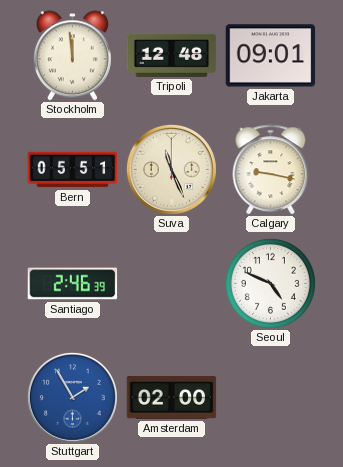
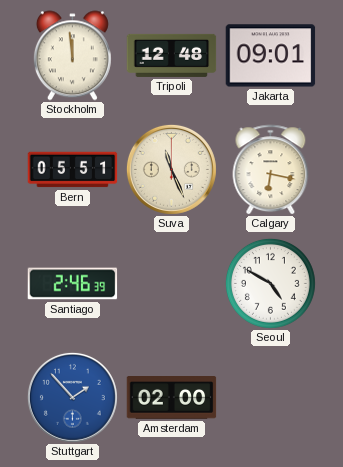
Calgary: 9:17 -> 6:17 (271, 170)
Seoul: 4:49 -> 4:50 (270, 283)
Stuttgart: 1:55 -> 1:53 (72, 397)
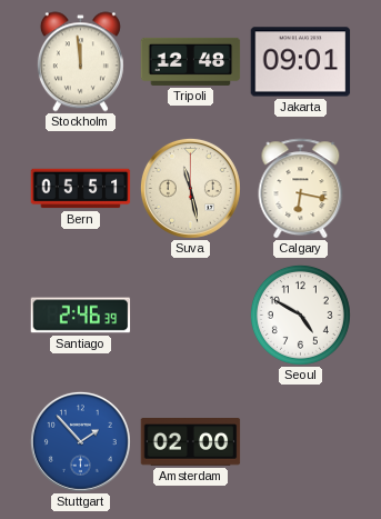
Suva: 11:26 -> 11:28 (190, 188)
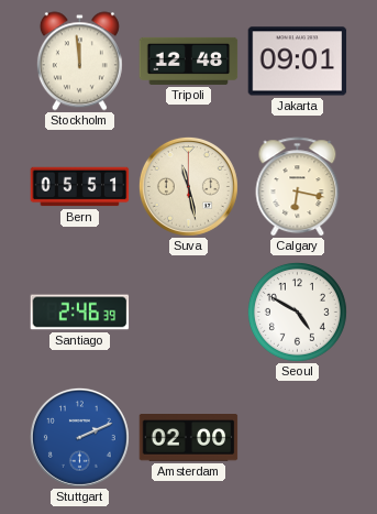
Stuttgart: 1:53 -> 2:11 (79, 437)
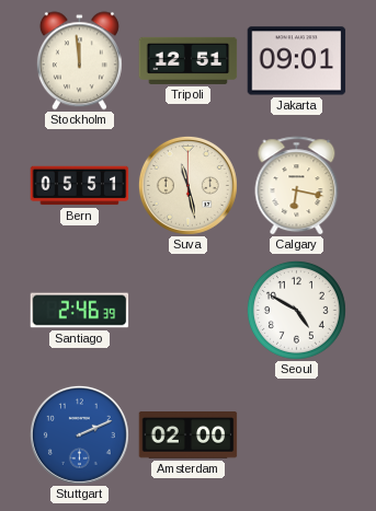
Tripoli: 12:48 -> 12:51 (189, 60)
